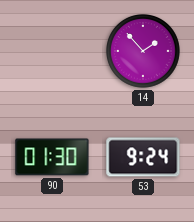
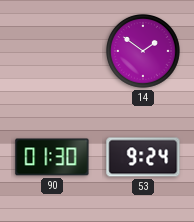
14: 1:53 -> 1:51 (144, 52)
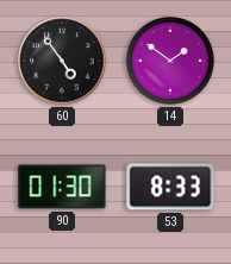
60: none -> 4:54 (62, 61)
53: 9:24 -> 8:33 (170, 187)
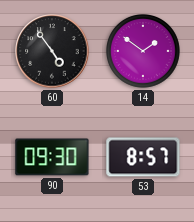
90: 01:30 -> 09:30 (52, 157)
53: 8:33 -> 8:57 (143, 157)
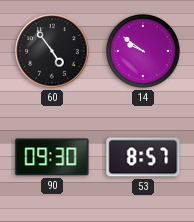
14: 1:51 -> 9:51 (144, 52)
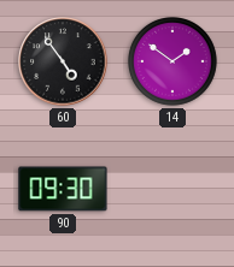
14: 9:51 -> 1:51 (174, 63)
53: 8:57 -> none (143, 157)
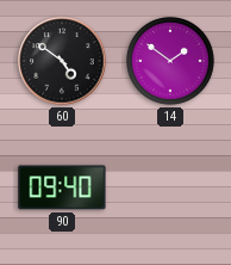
60: 4:54 -> 4:51 (62, 61)
90: 09:30 -> 09:40 (62, 187)
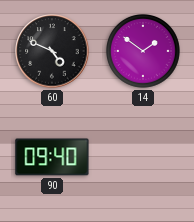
60: 4:51 -> 4:49 (52, 51)
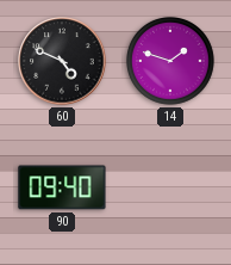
14: 1:51 -> 1:48 (171, 62)
